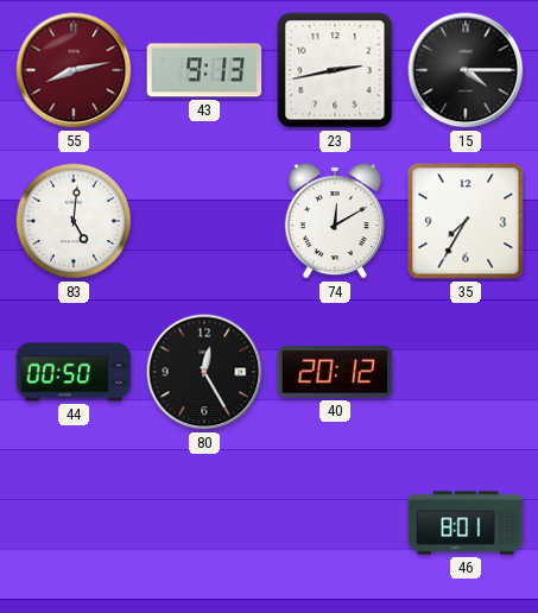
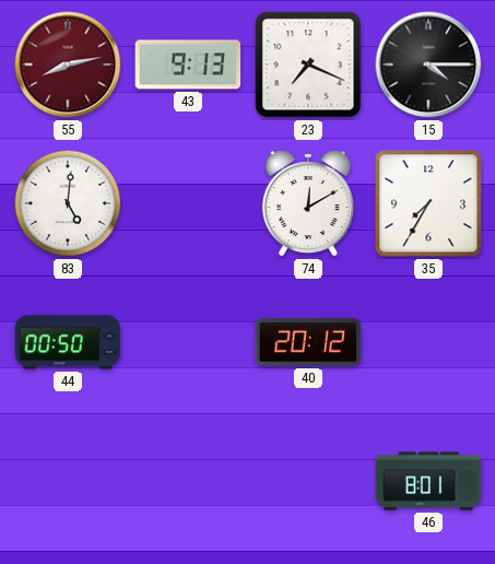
23: 2:43 -> 7:19 (308, 64)
80: 12:25 -> none (204, 372)
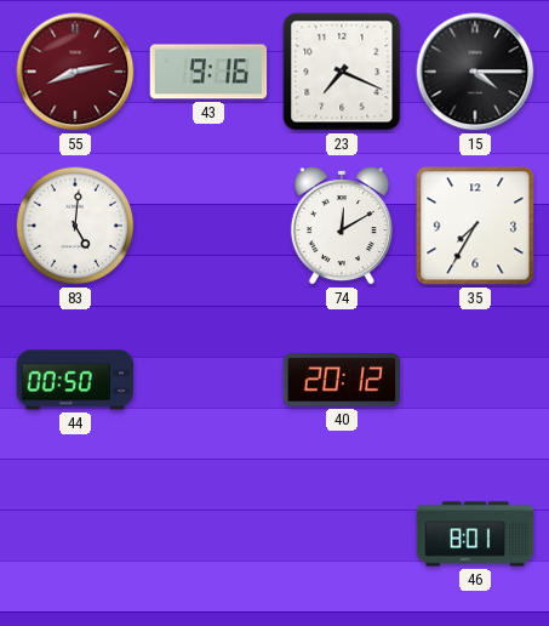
43: 9:13 -> 9:16 (208, 72)
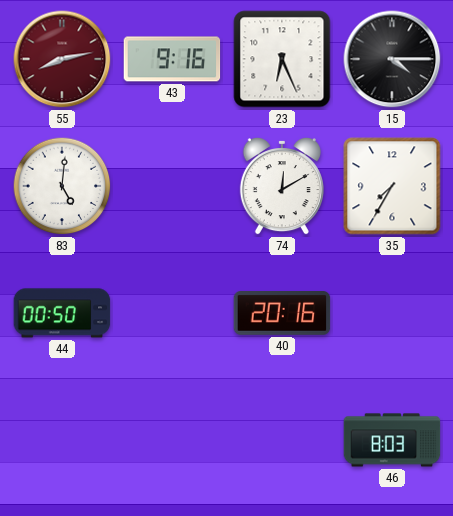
23: 7:19 -> 6:26 (282, 59)
40: 20:12 -> 20:16 (282, 313)
46: 8:01 -> 8:03 (392, 440)
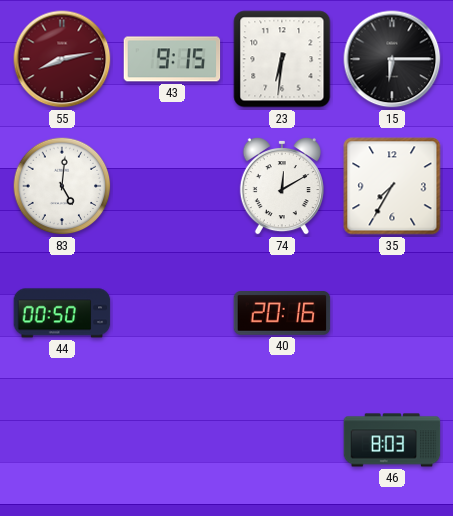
43: 9:16 -> 9:15 (172, 59)
23: 6:26 -> 6:31 (282, 59)
15: 4:15 -> 6:15 (392, 59)
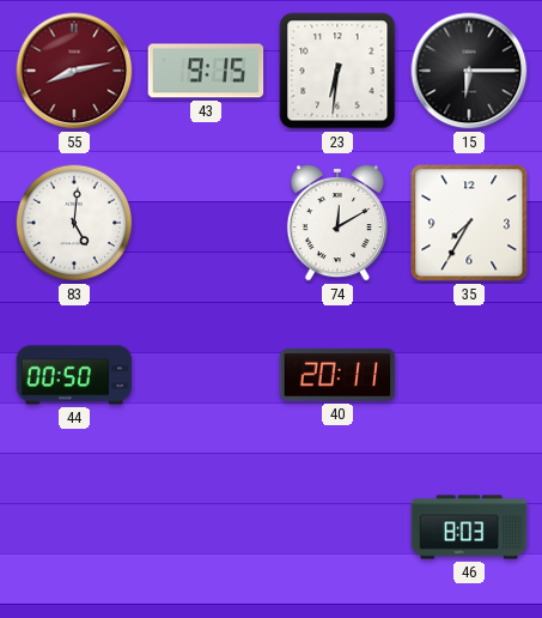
40: 20:16 -> 20:11 (337, 375)
